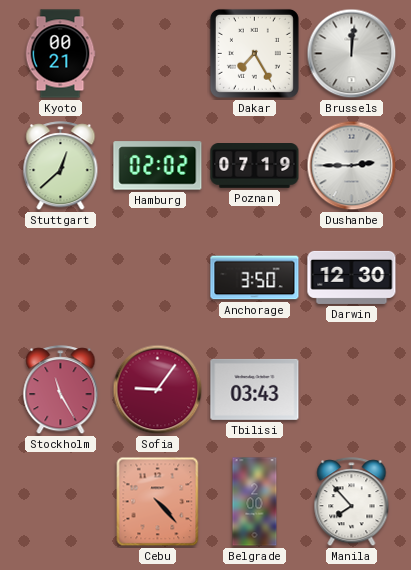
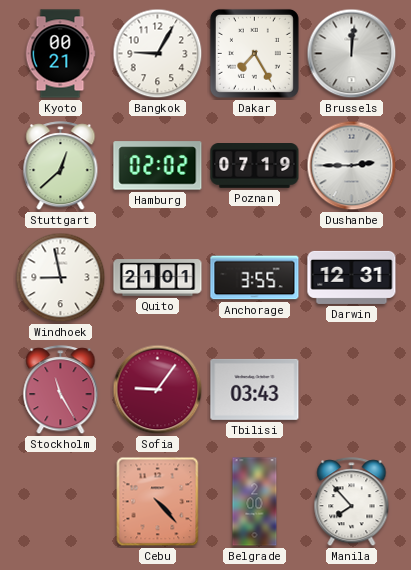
Bangkok: none -> 9:05 (158, 54)
Windhoek: none -> 8:58 (61, 278)
Quito: none -> 21:01 (158, 278)
Anchorage: 3:50 -> 3:55 (255, 278)
Darwin: 12:30 -> 12:31 (352, 277)
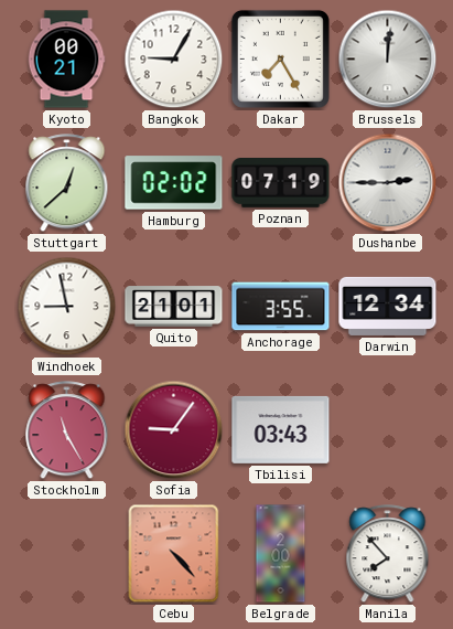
Darwin: 12:31 -> 12:34 (388, 306)
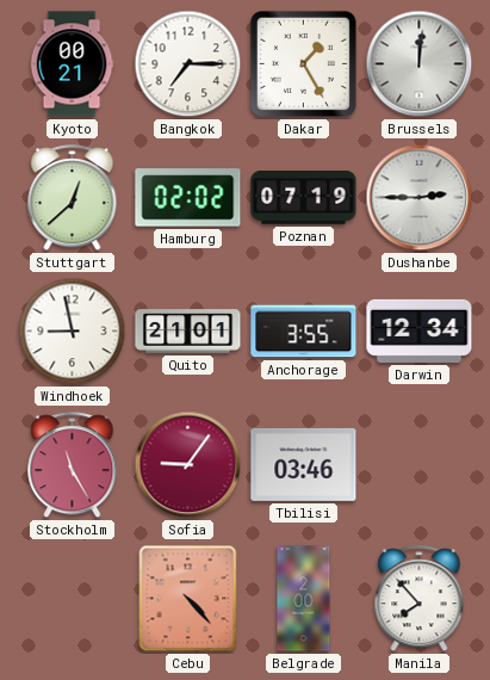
Bangkok: 9:05 -> 7:15 (188, 64)
Dakar: 7:25 -> 1:25 (303, 63)
Tbilisi: 03:43 -> 03:46 (304, 464)
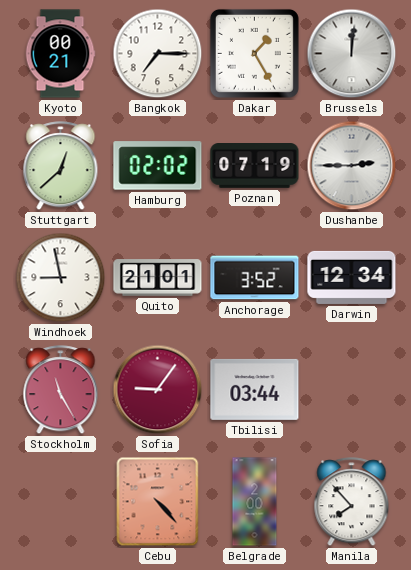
Anchorage: 3:55 -> 3:52 (255, 278)
Tbilisi: 03:46 -> 03:44 (255, 389)
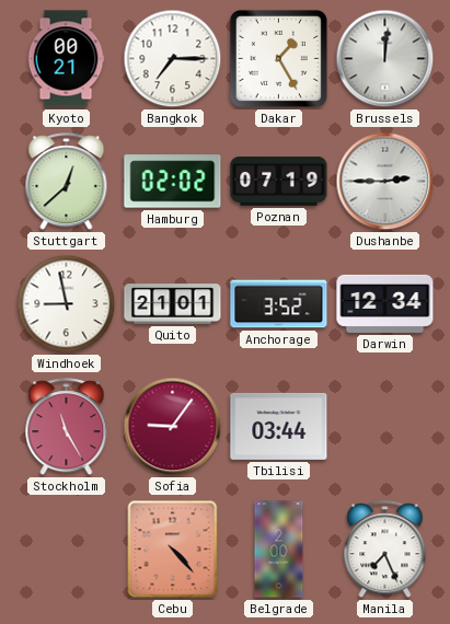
Manila: 7:53 -> 7:26 (385, 550)
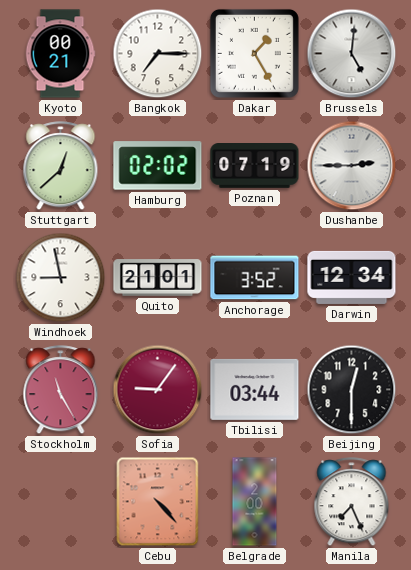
Brussels: 12:01 -> 5:01 (352, 54)
Beijing: none -> 12:30 (352, 390)
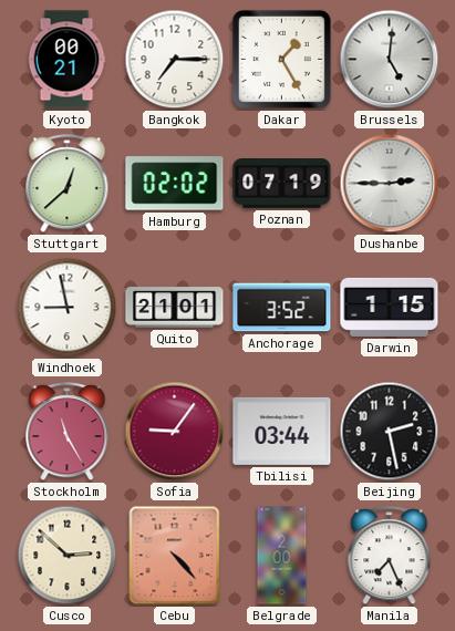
Darwin: 12:34 -> 1:15 (390, 307)
Beijing: 12:30 -> 2:28 (390, 432)
Cusco: none -> 2:52 (68, 556)
